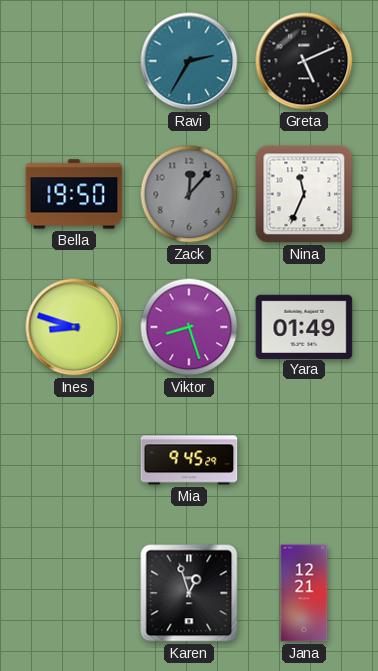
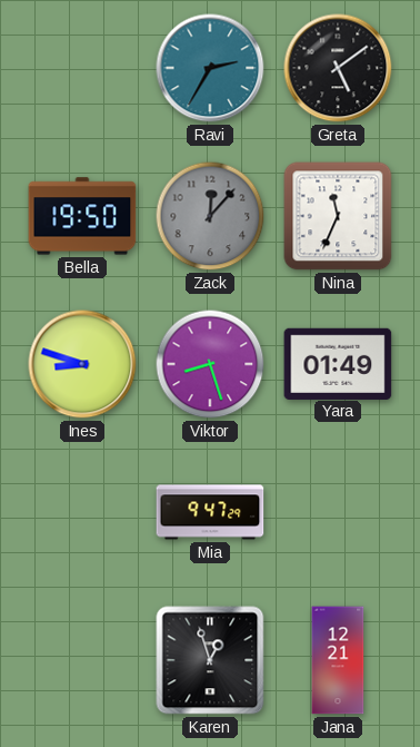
Greta: 5:11 -> 5:09 (338, 68)
Mia: 9:45 -> 9:47 (210, 512)
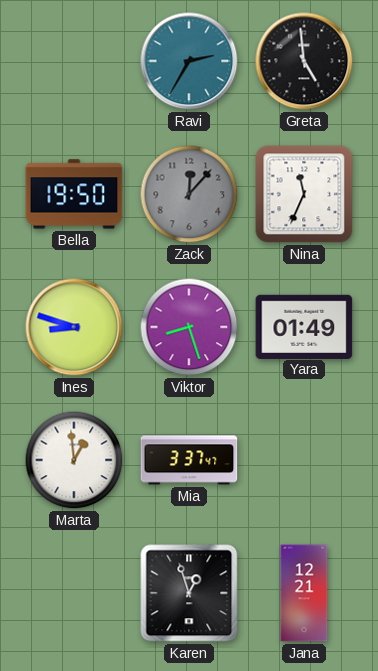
Greta: 5:09 -> 4:59 (304, 61)
Marta: none -> 12:59 (74, 460)
Mia: 9:47 -> 3:37 (189, 460)
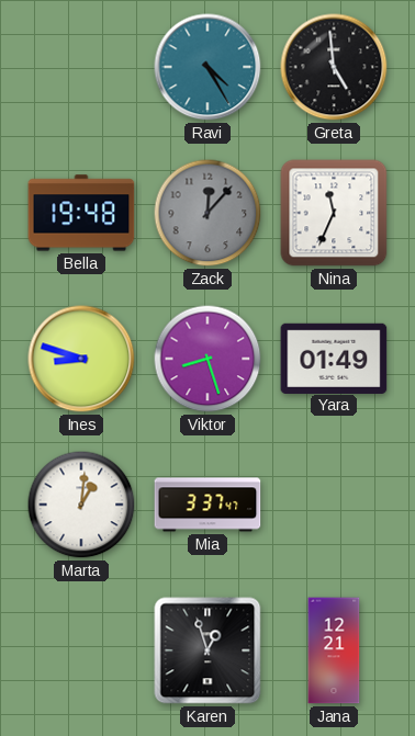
Ravi: 2:35 -> 4:25 (207, 67)
Bella: 19:50 -> 19:48 (81, 213)
Marta: 12:59 -> 1:01 (81, 505)
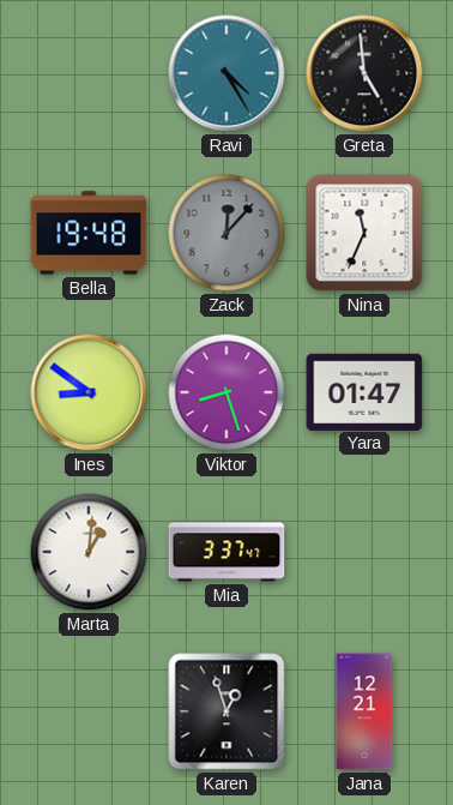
Ines: 8:48 -> 8:51 (89, 392)
Yara: 01:49 -> 01:47 (364, 391)
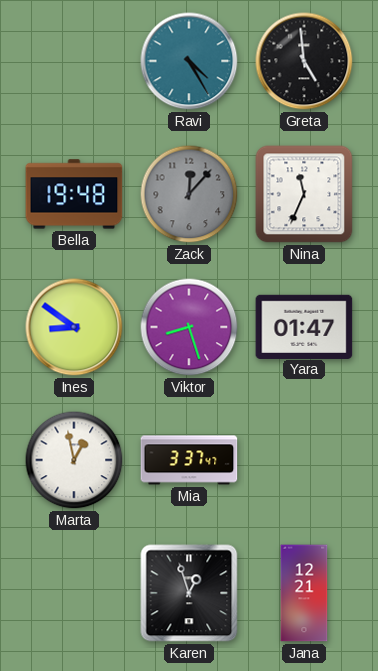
Marta: 1:01 -> 12:58 (74, 460)
